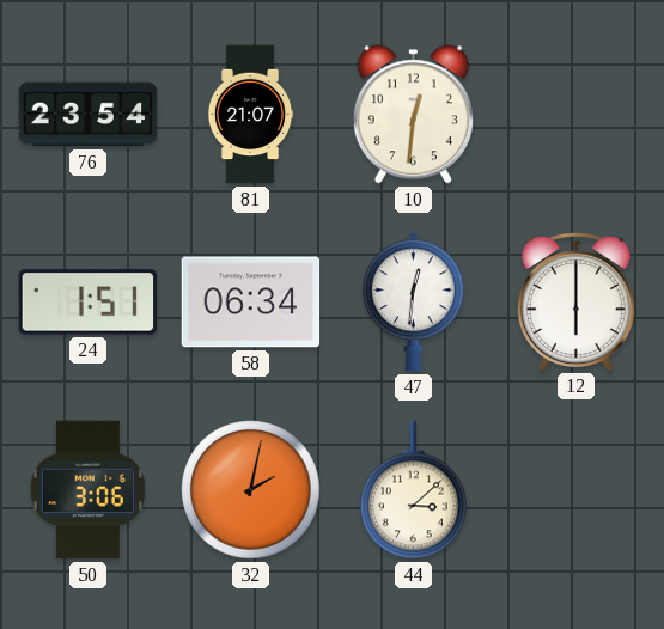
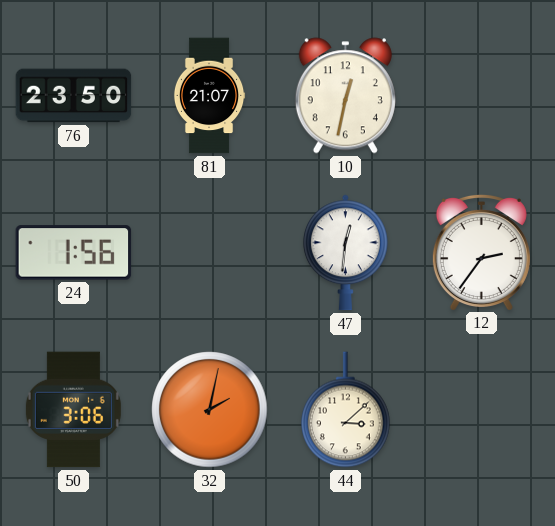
76: 23:54 -> 23:50 (74, 96)
10: 12:31 -> 12:32 (345, 96)
24: 1:51 -> 1:56 (74, 253)
58: 06:34 -> none (251, 303)
12: 6:00 -> 2:36 (481, 252)
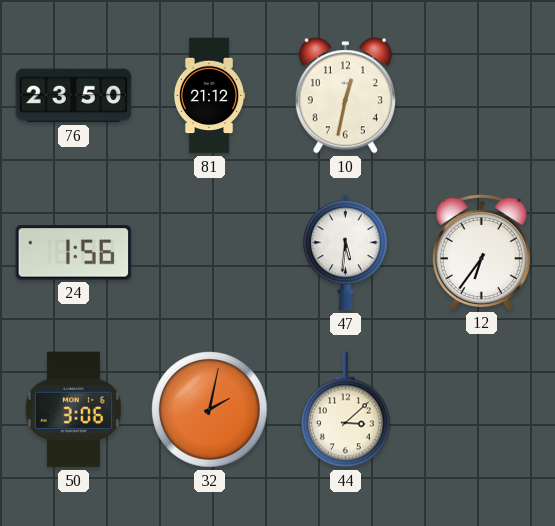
81: 21:07 -> 21:12 (209, 96)
47: 12:31 -> 5:31 (345, 253)
12: 2:36 -> 6:36 (481, 252)
